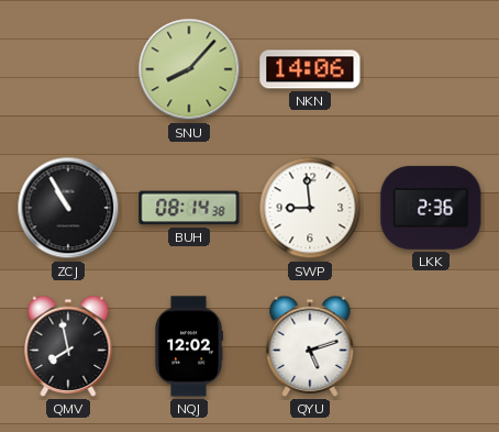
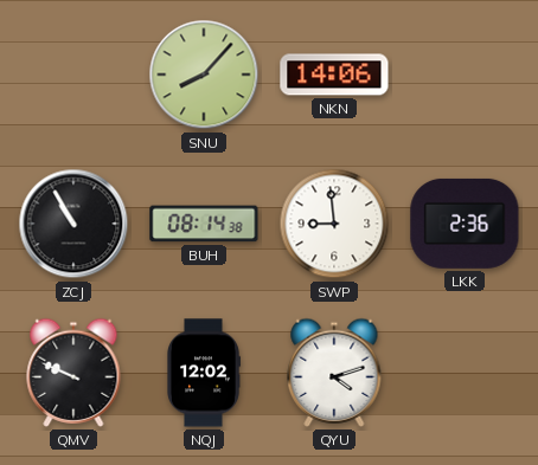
QMV: 7:58 -> 9:49 (73, 373)
QYU: 5:12 -> 4:12 (334, 373)
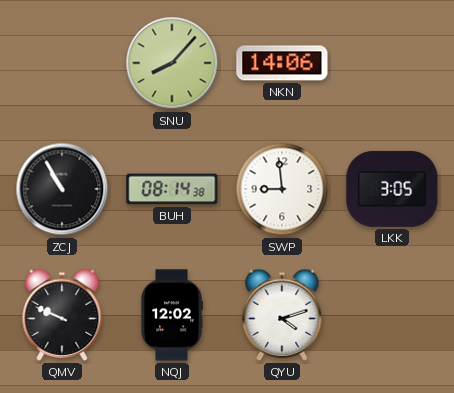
LKK: 2:36 -> 3:05 (392, 189)
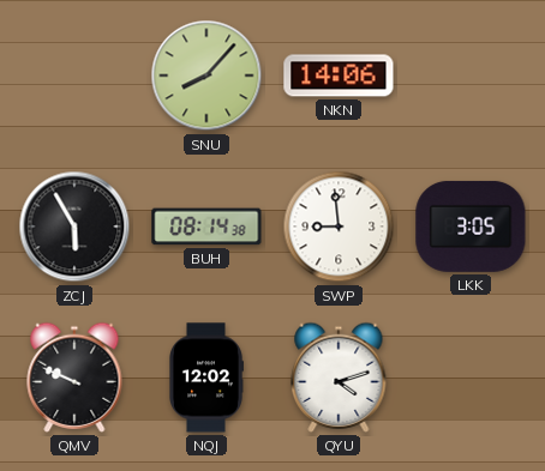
ZCJ: 10:55 -> 5:55 (74, 227)
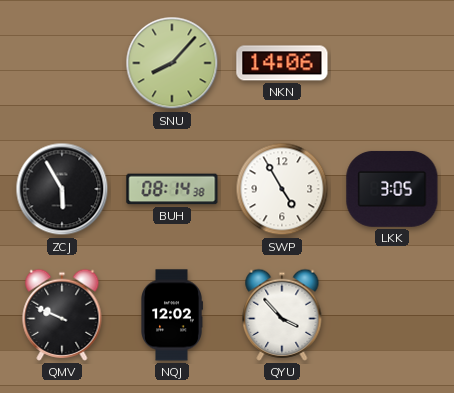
SWP: 8:59 -> 4:55 (282, 189)
QYU: 4:12 -> 3:53 (282, 315)
